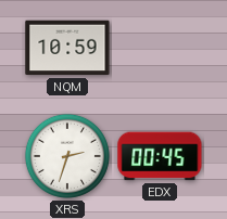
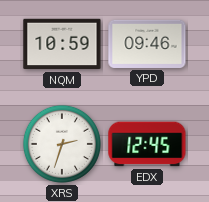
YPD: none -> 09:46 (147, 44)
EDX: 00:45 -> 12:45 (147, 144)
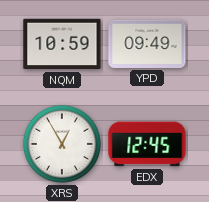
YPD: 09:46 -> 09:49 (147, 44)
XRS: 2:33 -> 12:55 (62, 144)
